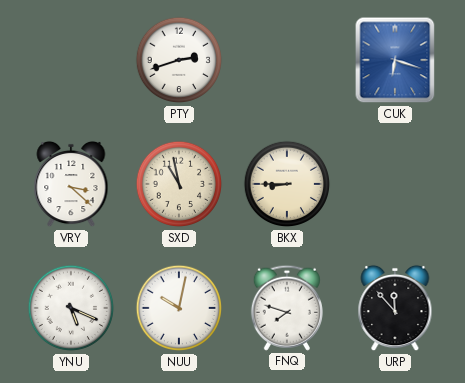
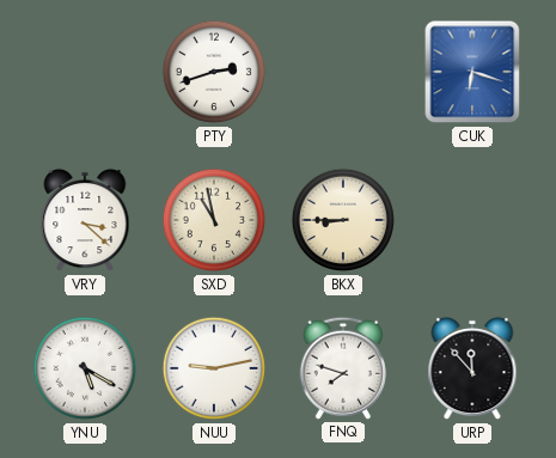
YNU: 5:19 -> 5:20 (85, 368)
NUU: 10:02 -> 9:13 (214, 368)
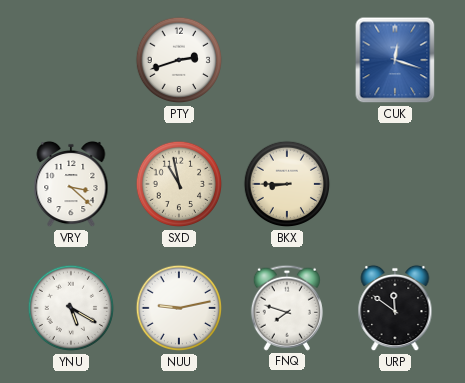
CUK: 6:18 -> 12:18 (395, 60)
URP: 11:53 -> 11:51 (395, 308)
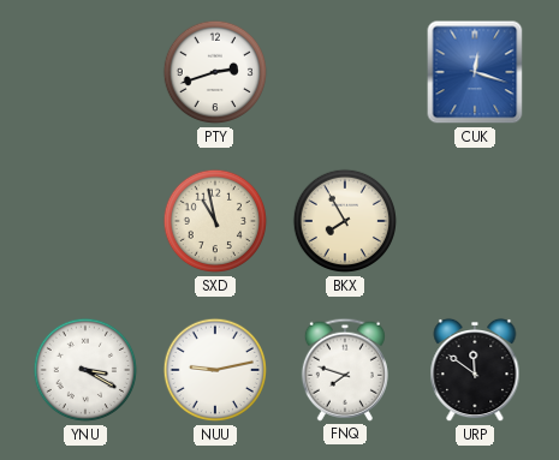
VRY: 3:22 -> none (71, 184)
BKX: 8:45 -> 7:55 (345, 221)
YNU: 5:20 -> 3:20 (85, 370)
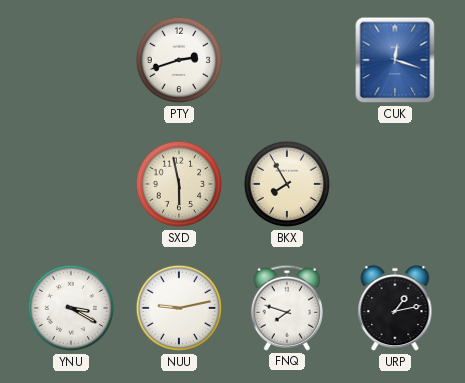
SXD: 10:58 -> 5:58 (179, 184)
URP: 11:51 -> 1:13 (395, 308)
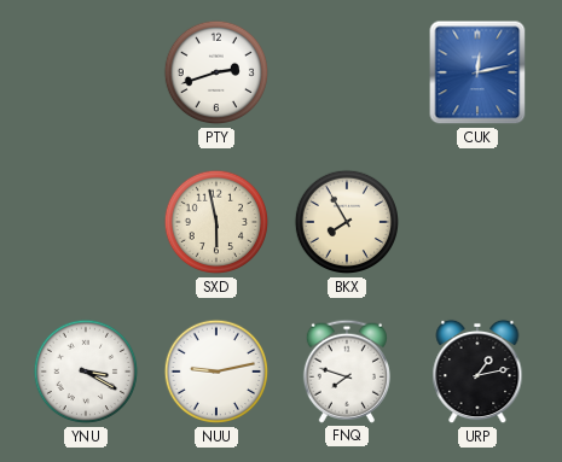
CUK: 12:18 -> 12:13 (477, 72)
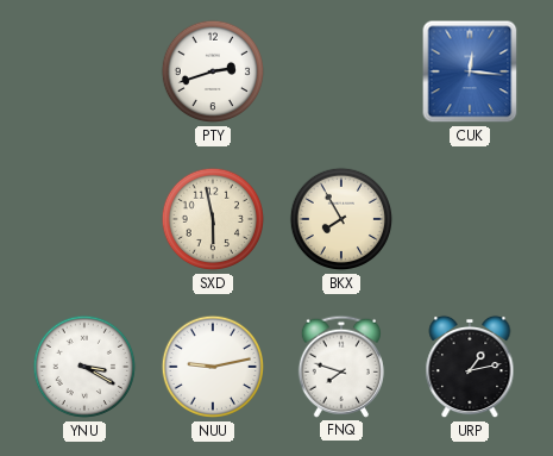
CUK: 12:13 -> 12:16 (470, 71)
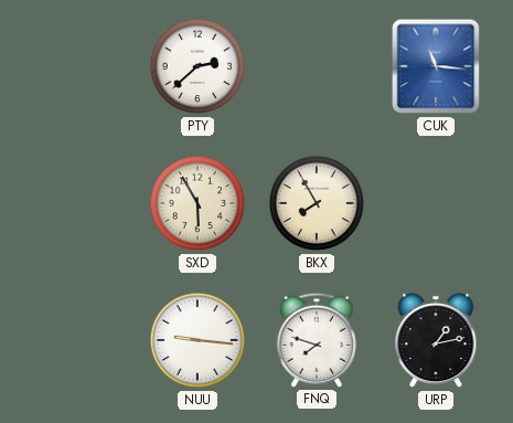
PTY: 2:42 -> 2:38 (197, 66)
CUK: 12:16 -> 11:16 (436, 66)
SXD: 5:58 -> 5:55 (197, 203)
YNU: 3:20 -> none (84, 367)
NUU: 9:13 -> 9:16 (197, 340)
